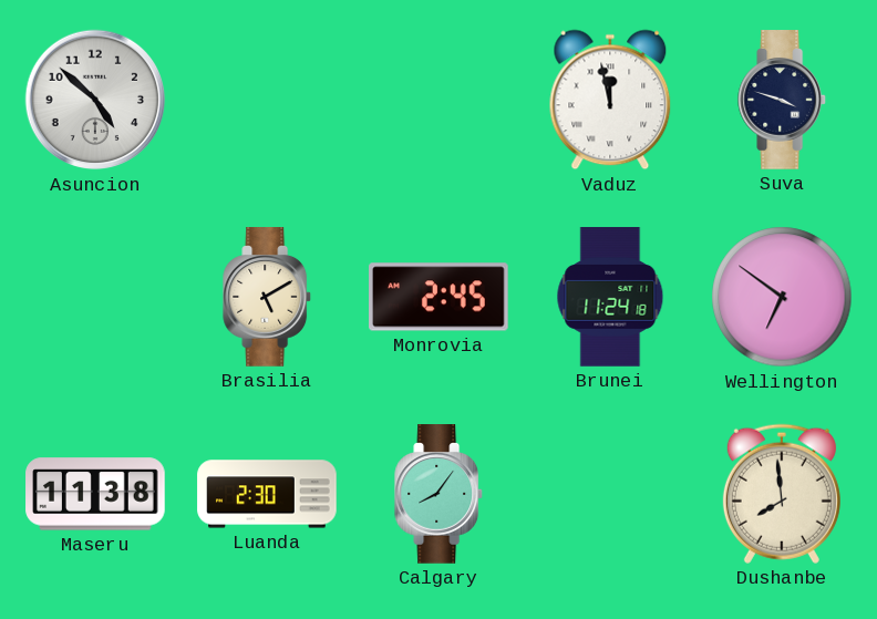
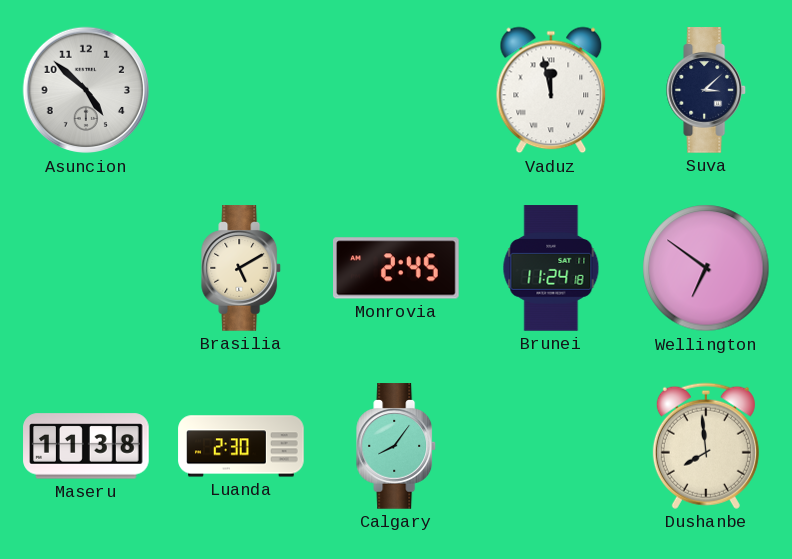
Suva: 3:48 -> 3:08 (707, 90)
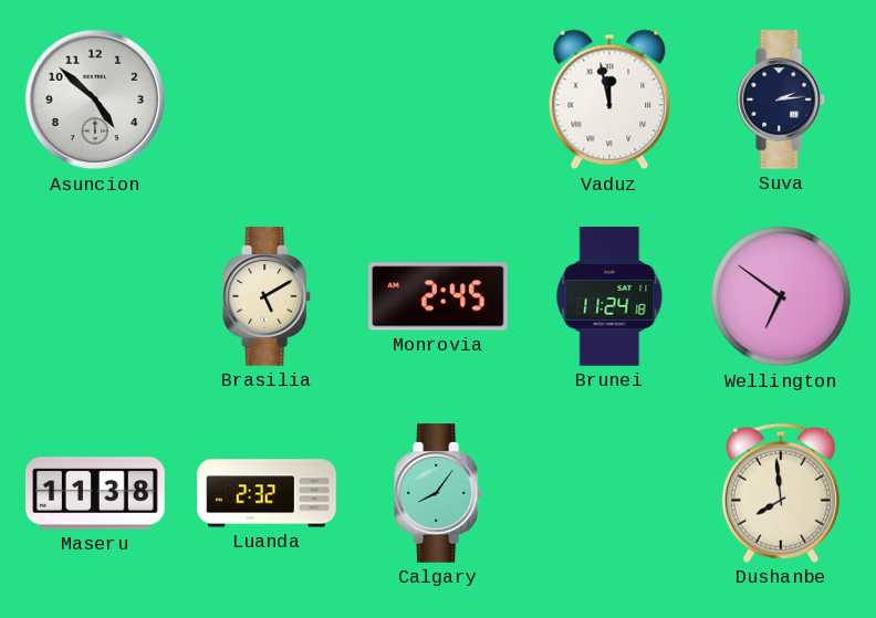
Suva: 3:08 -> 2:14 (782, 99)
Luanda: 2:30 -> 2:32 (267, 493)
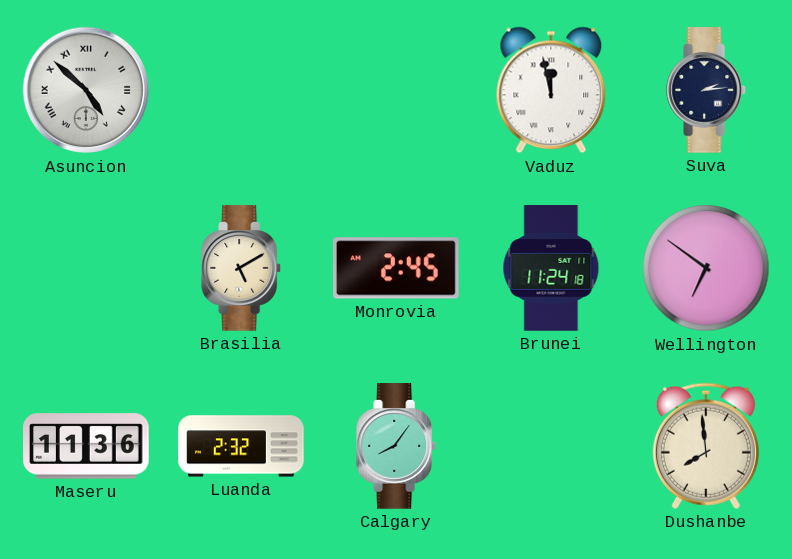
Asuncion numerals: Arabic -> Roman (86, 90)
Maseru: 11:38 -> 11:36 (86, 446)
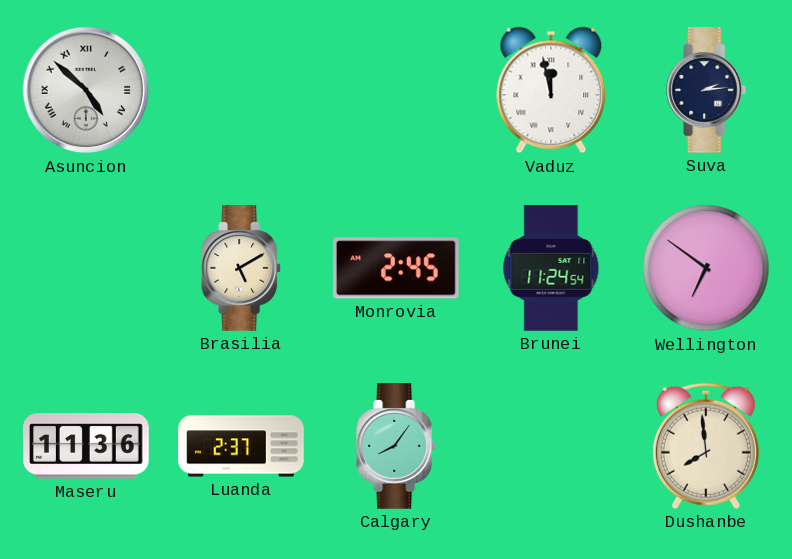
Brunei: 11:24:18 -> 11:24:54 (551, 268)
Luanda: 2:32 -> 2:37 (241, 446)
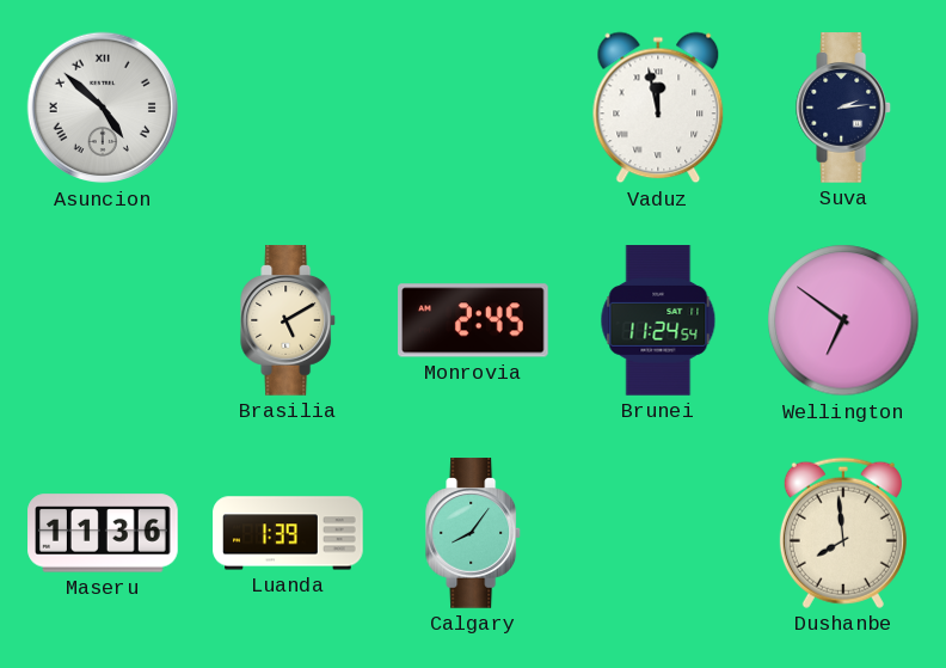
Luanda: 2:37 -> 1:39 (288, 533)
